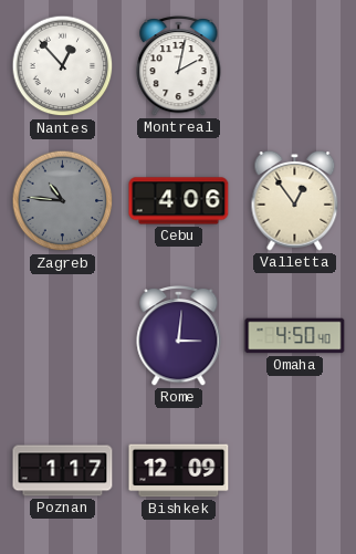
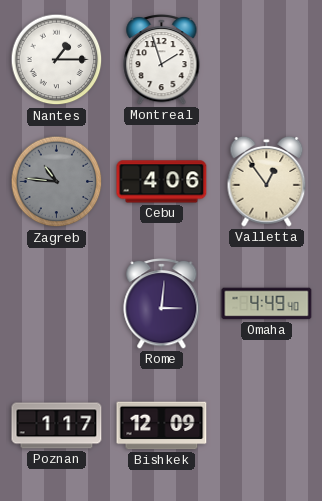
Nantes: 12:53 -> 1:15 (57, 60)
Montreal: 2:02 -> 1:57 (162, 60)
Omaha: 4:50 -> 4:49 (267, 304)
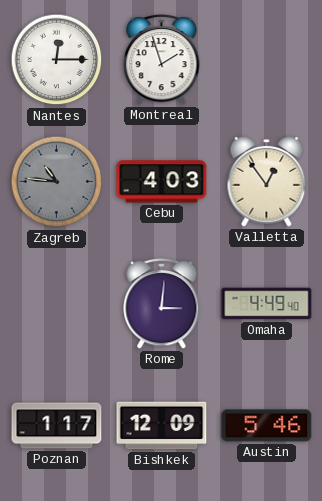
Nantes: 1:15 -> 12:15 (57, 60)
Cebu: 4:06 -> 4:03 (162, 182)
Austin: none -> 5:46 (267, 426)
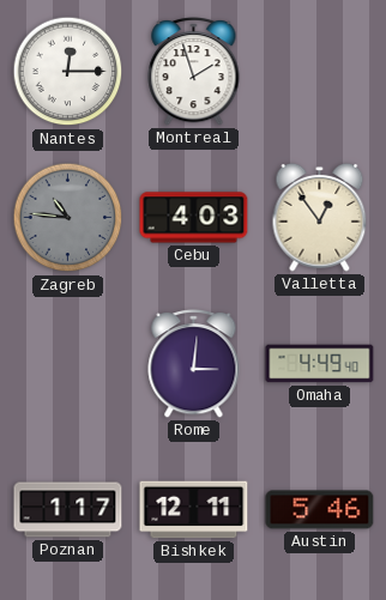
Bishkek: 12:09 -> 12:11 (194, 510)
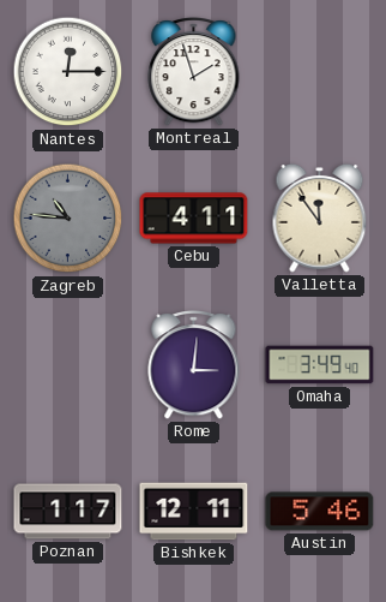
Cebu: 4:03 -> 4:11 (194, 219)
Valletta: 12:54 -> 11:54 (320, 217)
Omaha: 4:49 -> 3:49 (320, 365)
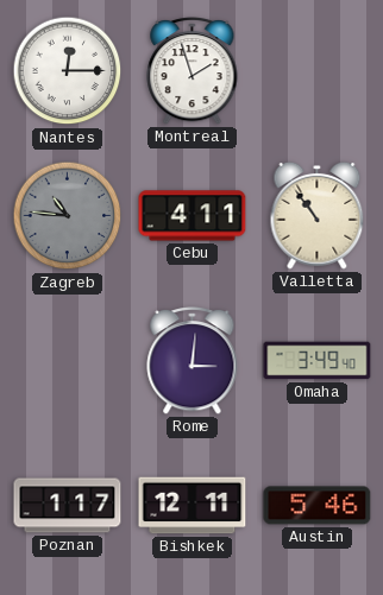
Valletta: 11:54 -> 10:54 (318, 215)
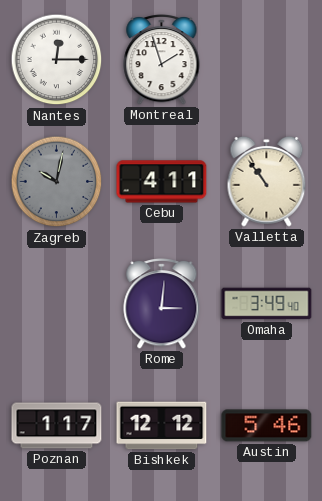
Zagreb: 10:46 -> 10:02 (57, 182)
Bishkek: 12:11 -> 12:12 (162, 426)
